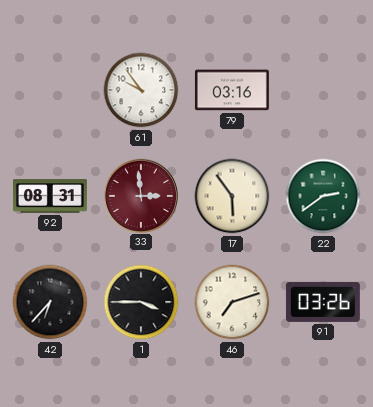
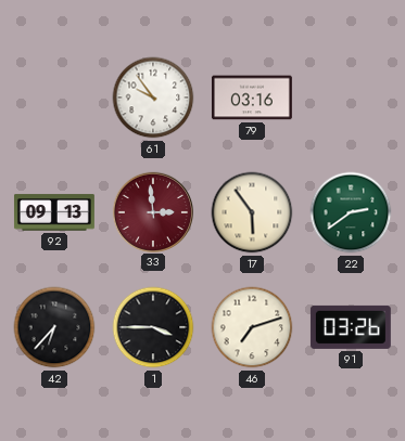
92: 08:31 -> 09:13 (54, 212)
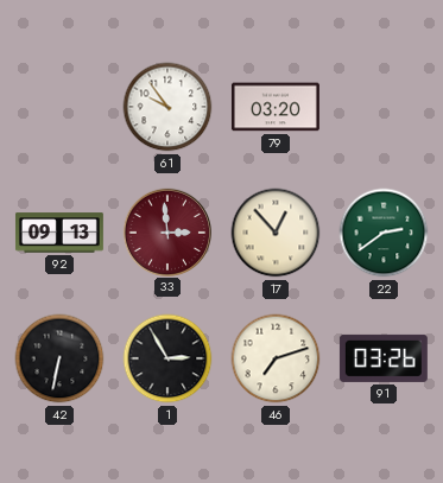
79: 03:16 -> 03:20 (276, 107)
17: 5:54 -> 12:53 (276, 233)
42: 6:37 -> 6:32 (59, 358)
1: 3:45 -> 2:55 (167, 358)
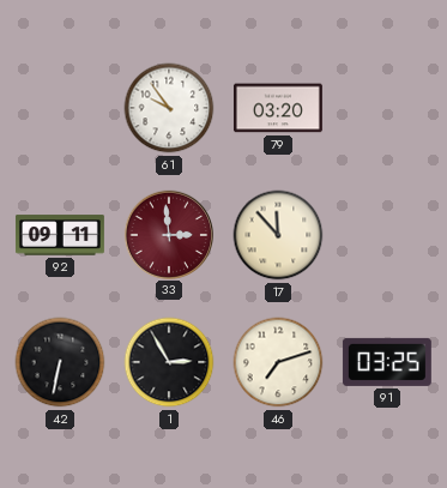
92: 09:13 -> 09:11 (60, 235)
17: 12:53 -> 11:53 (278, 235)
22: 2:39 -> none (384, 233)
91: 03:26 -> 03:25 (387, 362)
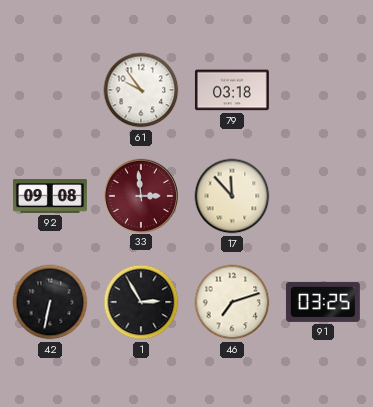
79: 03:20 -> 03:18 (232, 90)
92: 09:11 -> 09:08 (50, 196)
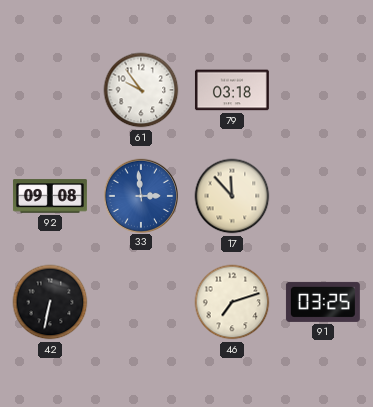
33 dial: burgundy -> blue (140, 195)
1: 2:55 -> none (141, 302)
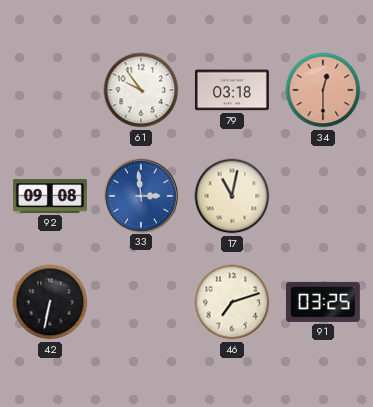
34: none -> 12:30 (323, 90)
17: 11:53 -> 11:02 (232, 196)
